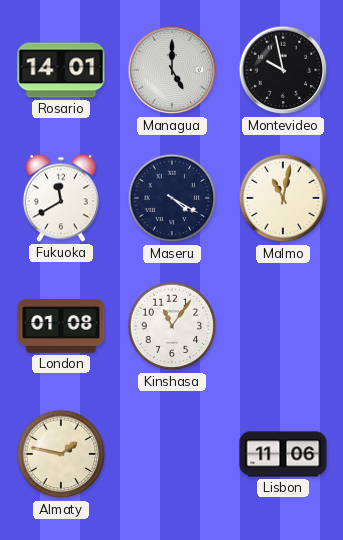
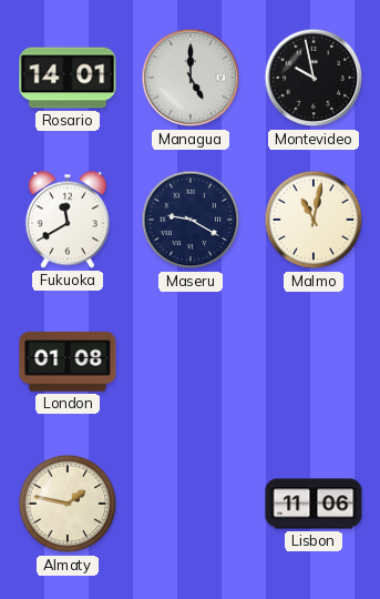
Maseru: 4:20 -> 9:20 (191, 220)
Kinshasa: 11:06 -> none (172, 326)
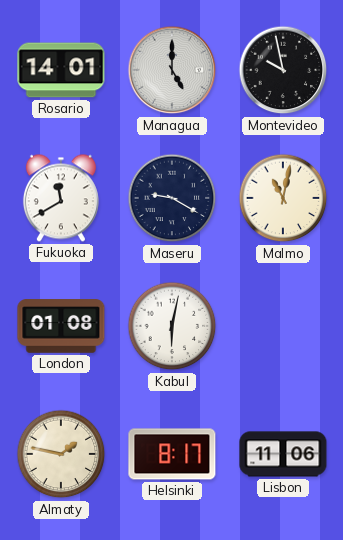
Kabul: none -> 6:02 (172, 326)
Helsinki: none -> 8:17 (172, 454)
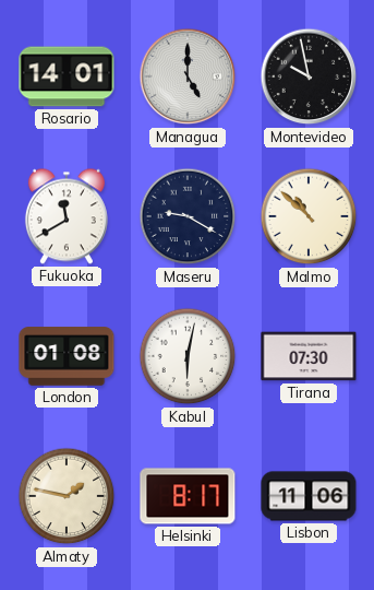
Malmo: 11:02 -> 10:52 (309, 216)
Tirana: none -> 07:30 (309, 356)
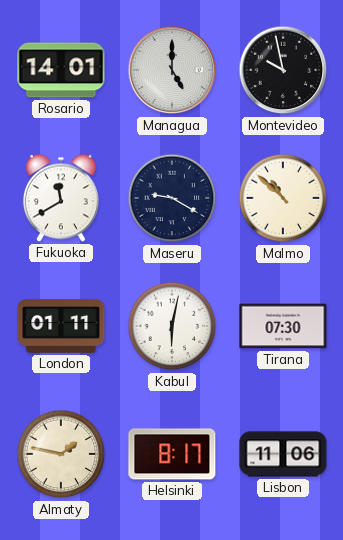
London: 01:08 -> 01:11 (61, 326)
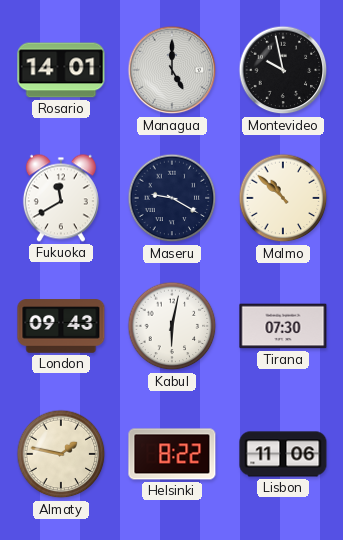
London: 01:11 -> 09:43 (61, 326)
Helsinki: 8:17 -> 8:22 (172, 454)
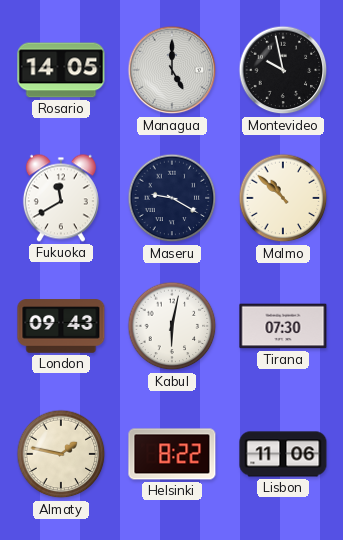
Rosario: 14:01 -> 14:05 (61, 70)
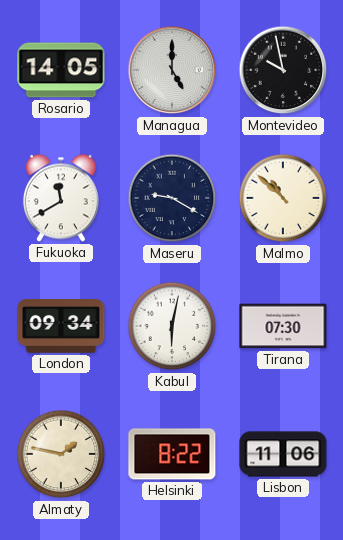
London: 09:43 -> 09:34 (61, 326)
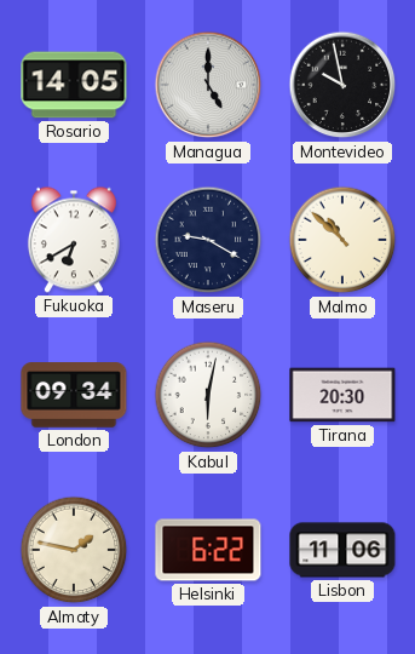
Fukuoka: 11:40 -> 6:40 (74, 240)
Tirana: 07:30 -> 20:30 (342, 395)
Helsinki: 8:22 -> 6:22 (208, 550)
